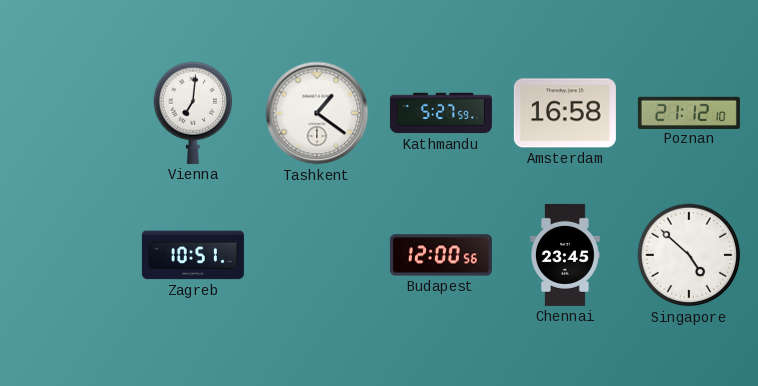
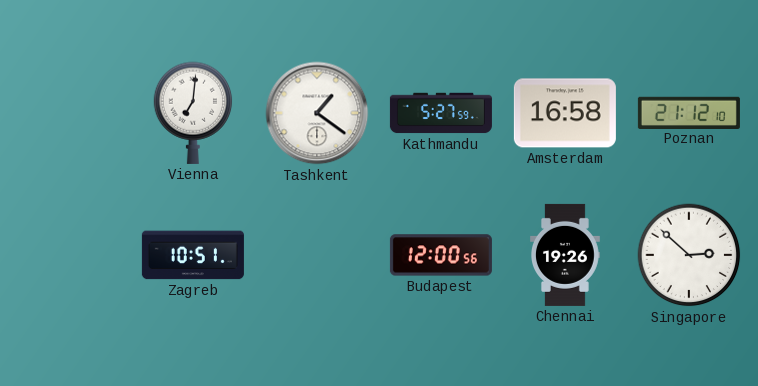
Chennai: 23:45 -> 19:26 (566, 255)
Singapore: 4:52 -> 2:52 (689, 255)
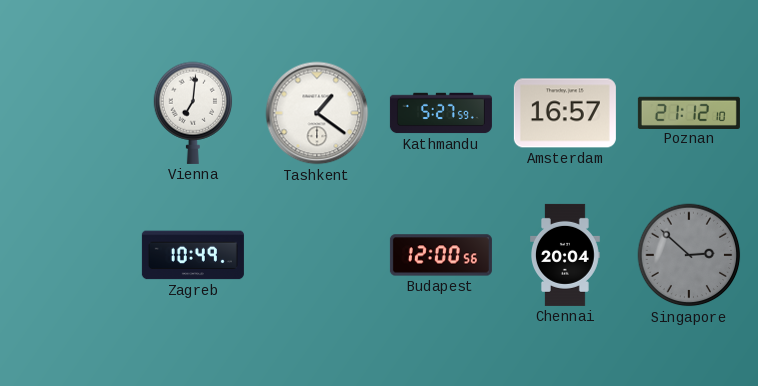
Amsterdam: 16:58 -> 16:57 (565, 113)
Zagreb: 10:51 -> 10:49 (193, 255)
Chennai: 19:26 -> 20:04 (566, 255)
Singapore dial: white -> grey (689, 255)
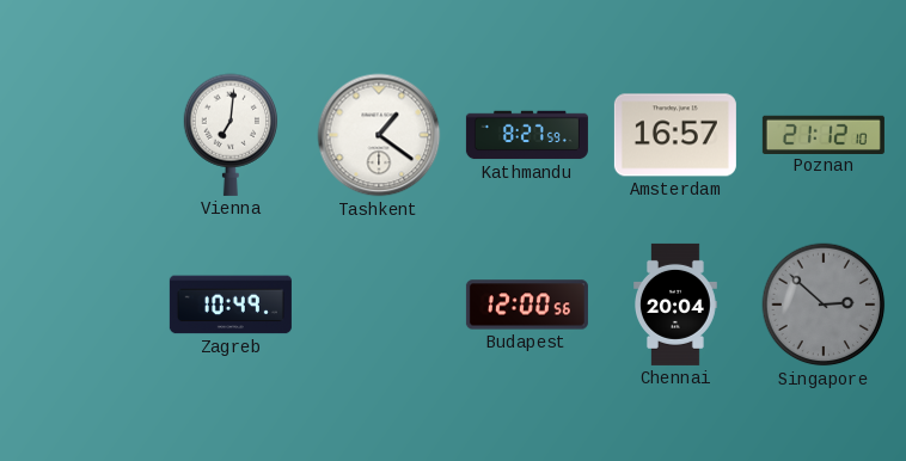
Kathmandu: 5:27 -> 8:27 (527, 135)
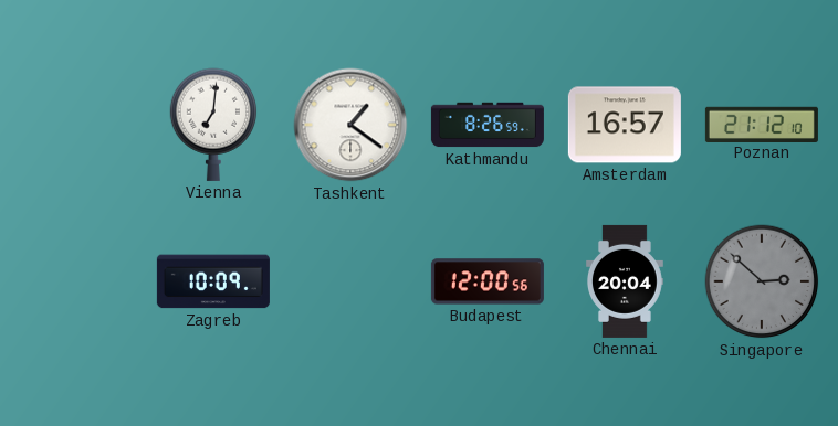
Kathmandu: 8:27 -> 8:26 (488, 125)
Zagreb: 10:49 -> 10:09 (213, 281)
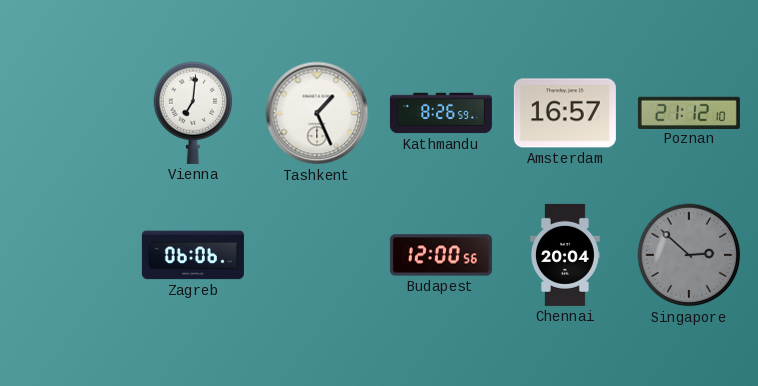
Tashkent: 1:21 -> 1:26 (317, 113)
Zagreb: 10:09 -> 06:06 (193, 255)
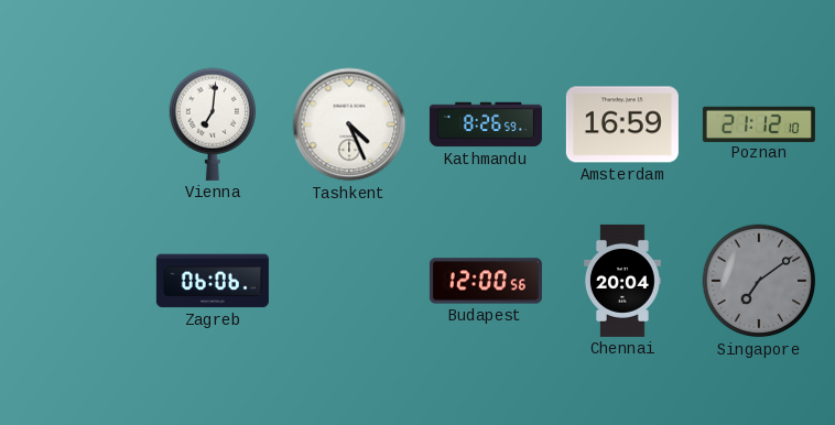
Tashkent: 1:26 -> 4:26 (349, 124)
Amsterdam: 16:57 -> 16:59 (622, 124)
Singapore: 2:52 -> 7:09 (759, 281)
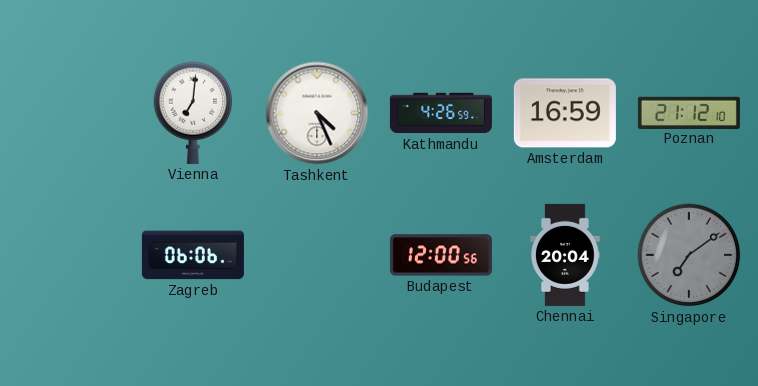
Kathmandu: 8:26 -> 4:26 (441, 113)
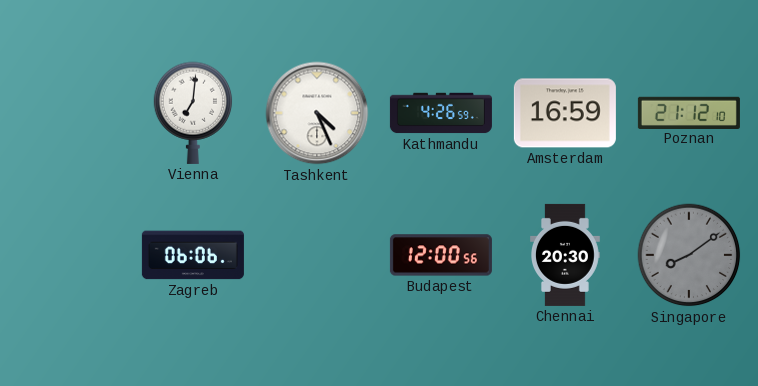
Chennai: 20:04 -> 20:30 (566, 255)
Singapore: 7:09 -> 8:09 (689, 255)
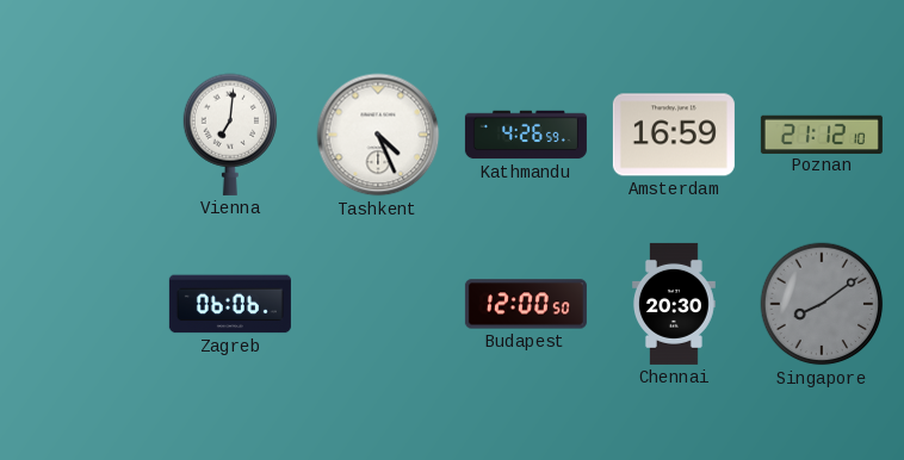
Budapest: 12:00:56 -> 12:00:50 (526, 304)
